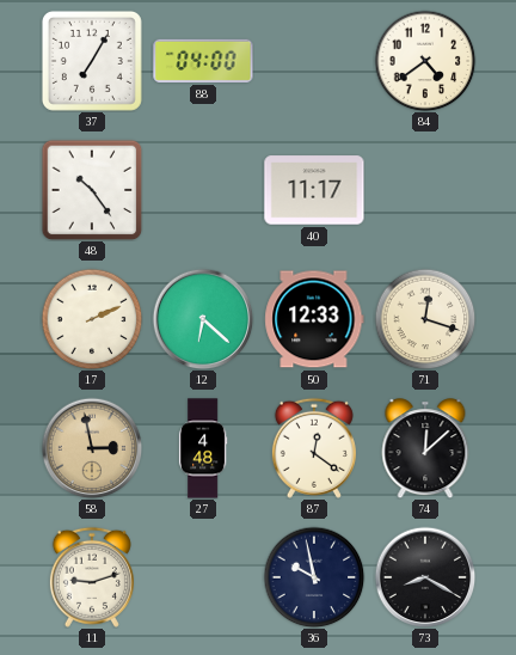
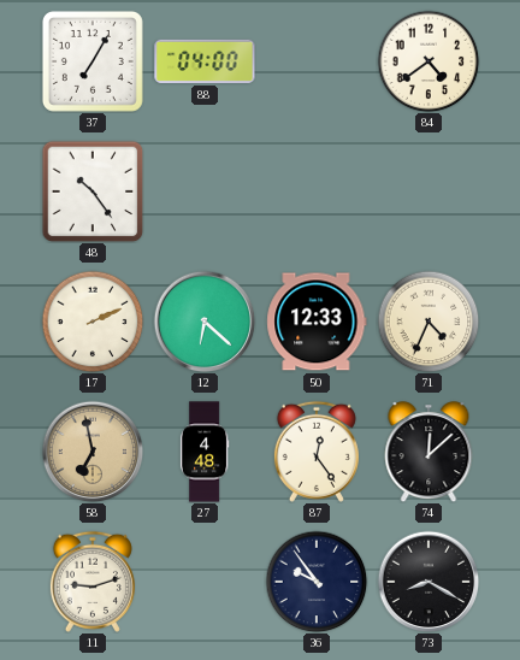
40: 11:17 -> none (314, 190)
71: 12:18 -> 4:34 (429, 322)
58: 2:58 -> 6:58 (93, 452)
87: 12:21 -> 12:24 (317, 452)
36: 9:58 -> 9:54 (317, 582)
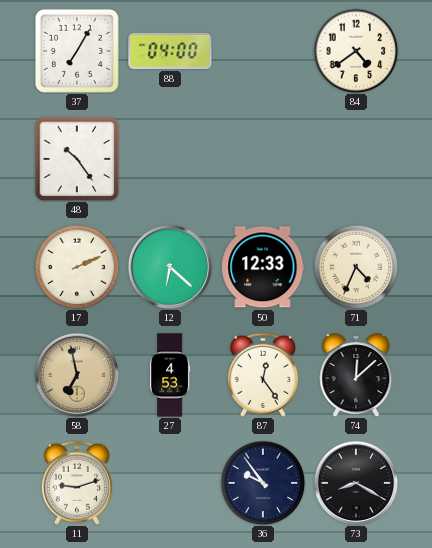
27: 4:48 -> 4:53 (170, 375)
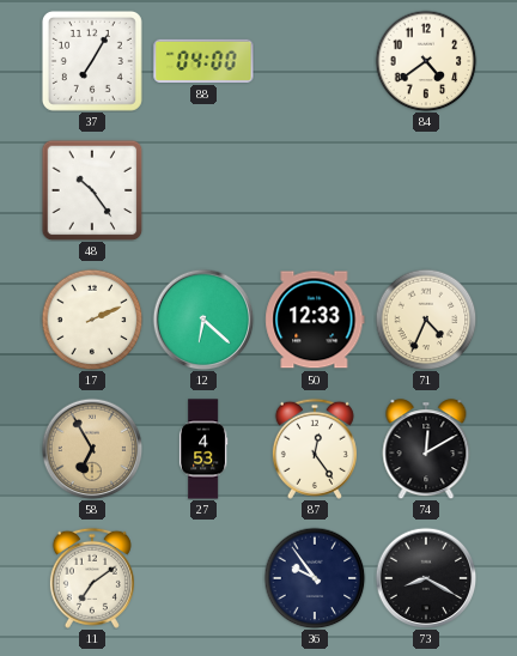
58: 6:58 -> 6:55 (92, 449)
74: 12:08 -> 12:10 (426, 449)
11: 9:12 -> 7:09 (92, 578)
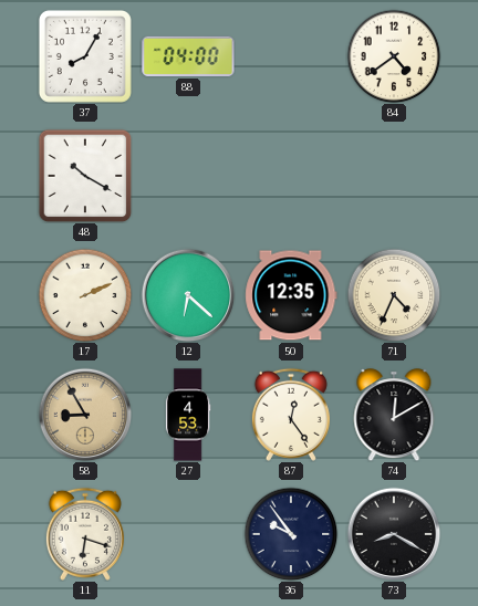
37: 7:05 -> 8:05 (85, 56)
48: 10:24 -> 10:20 (85, 176)
50: 12:33 -> 12:35 (291, 295)
58: 6:55 -> 8:55 (85, 415)
11: 7:09 -> 6:18 (85, 534)
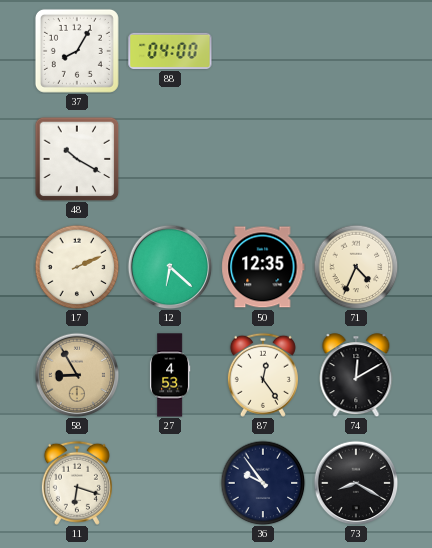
84: 4:39 -> none (394, 56)
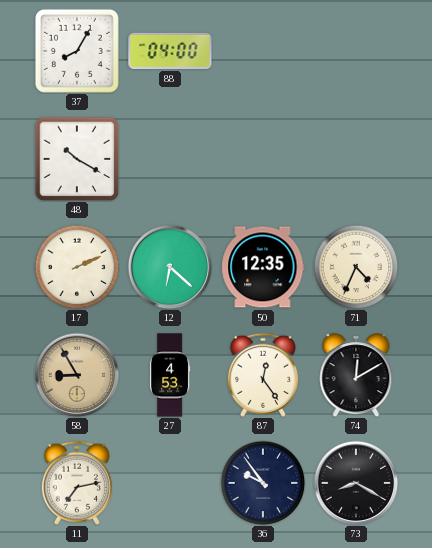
11: 6:18 -> 7:13 (77, 483)
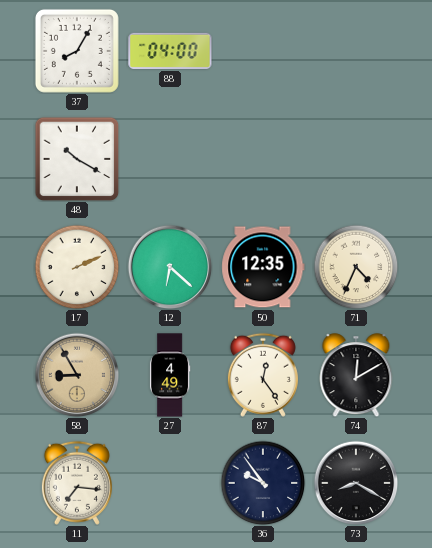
27: 4:53 -> 4:49 (170, 375)
11: 7:13 -> 7:16 (77, 483)
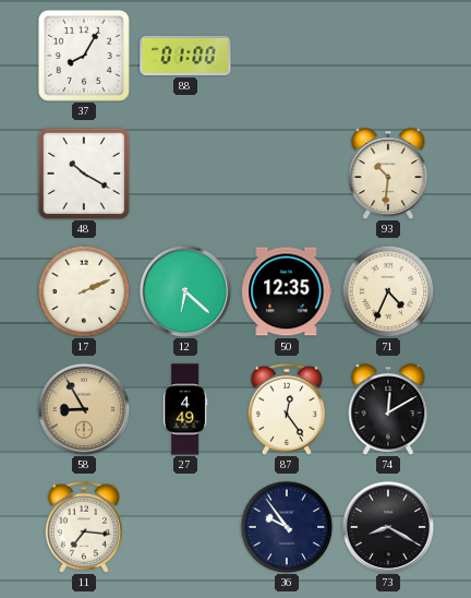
88: 04:00 -> 01:00 (185, 56)
93: none -> 10:31 (388, 174)
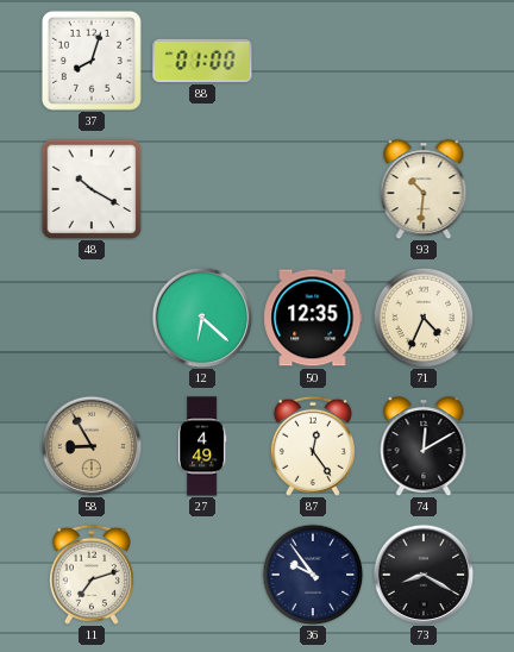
37: 8:05 -> 8:03 (92, 61)
17: 2:11 -> none (84, 291)
11: 7:16 -> 7:12 (92, 575)
